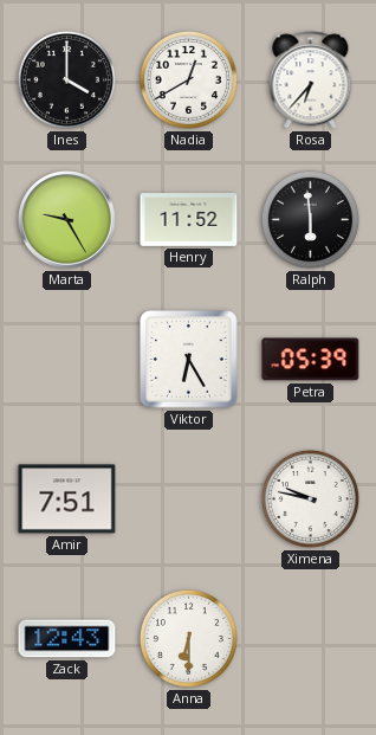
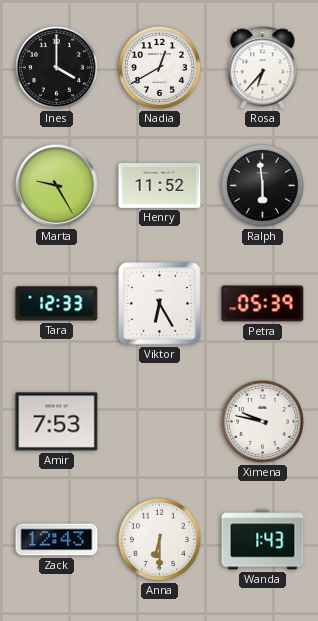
Tara: none -> 12:33 (57, 304)
Amir: 7:51 -> 7:53 (57, 422)
Wanda: none -> 1:43 (263, 540)
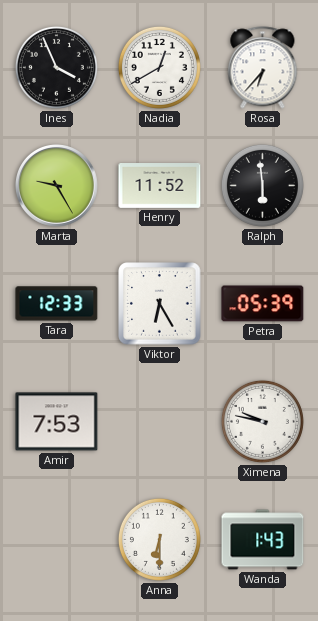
Ines: 4:00 -> 3:56 (56, 67)
Zack: 12:43 -> none (57, 540)
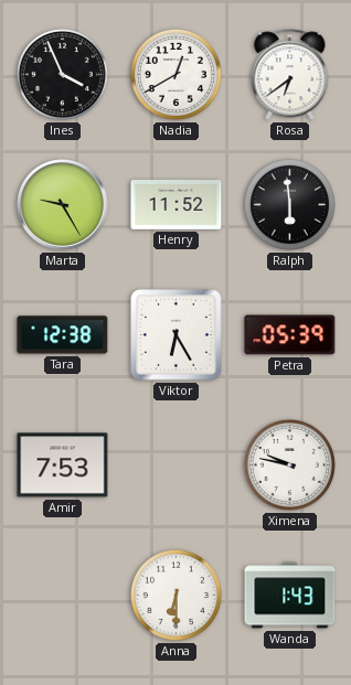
Rosa: 6:37 -> 6:39 (290, 75)
Tara: 12:33 -> 12:38 (63, 335)
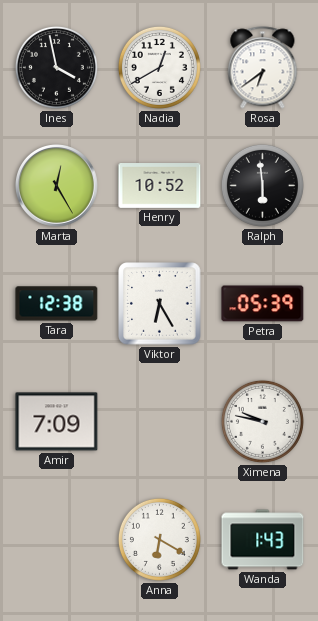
Ines: 3:56 -> 3:58 (56, 67)
Marta: 9:25 -> 12:25 (57, 186)
Henry: 11:52 -> 10:52 (160, 186)
Amir: 7:53 -> 7:09 (57, 422)
Anna: 6:30 -> 6:20 (159, 539)
